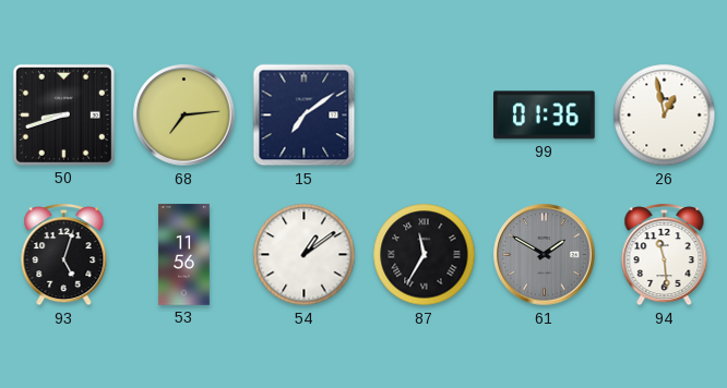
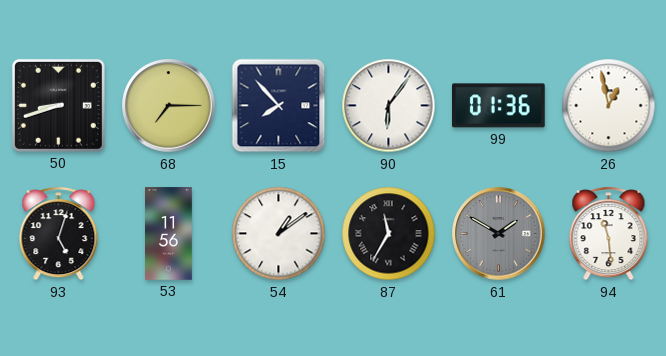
68: 7:14 -> 7:15 (169, 106)
15: 7:09 -> 7:53 (279, 106)
90: none -> 6:06 (389, 106)
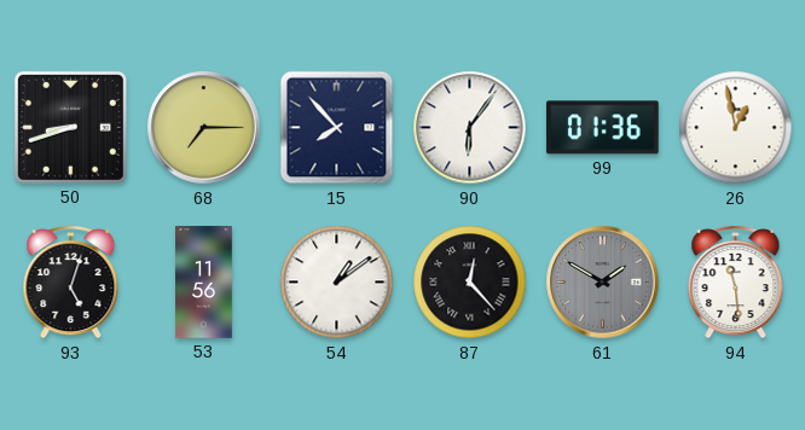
87: 11:35 -> 12:23 (470, 283)
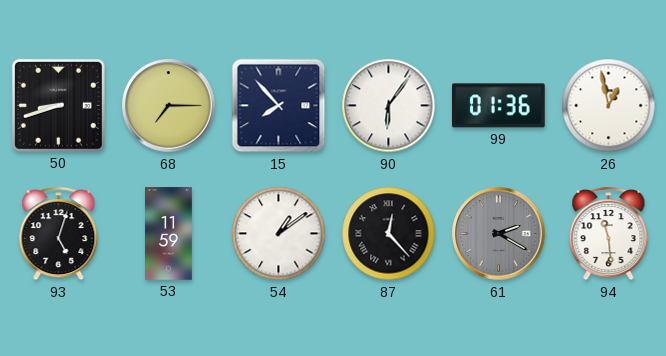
53: 11:56 -> 11:59 (169, 234)
61: 1:50 -> 2:20 (499, 234)
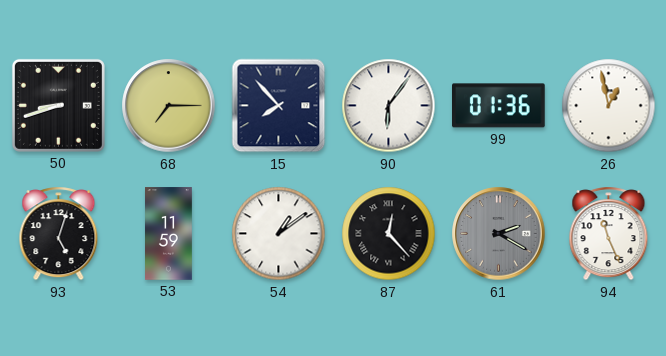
94: 11:29 -> 11:26 (609, 234)
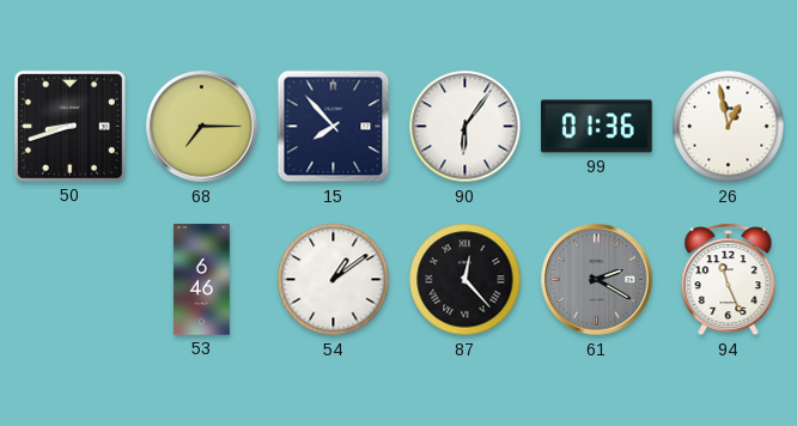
93: 5:03 -> none (59, 234)
53: 11:59 -> 6:46 (202, 280)
